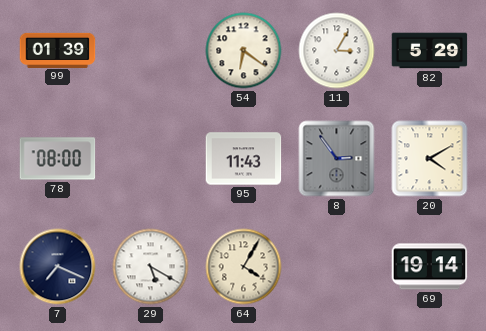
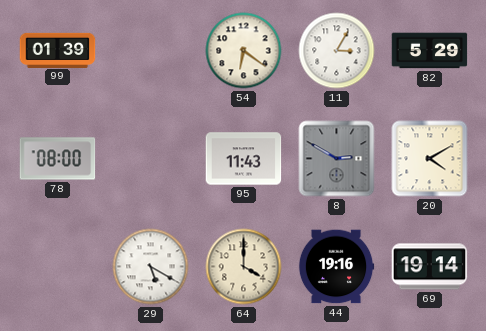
8: 2:54 -> 2:50 (337, 159)
7: 7:19 -> none (58, 267)
64: 4:05 -> 4:00 (244, 267)
44: none -> 19:16 (336, 267)
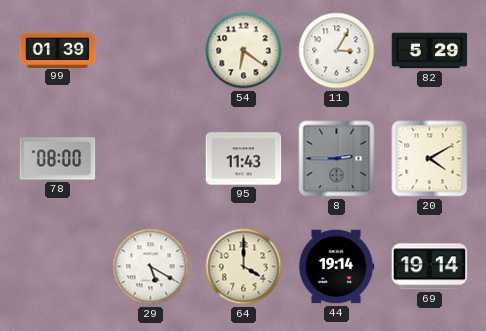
8: 2:50 -> 2:45 (337, 159)
44: 19:16 -> 19:14 (336, 267)
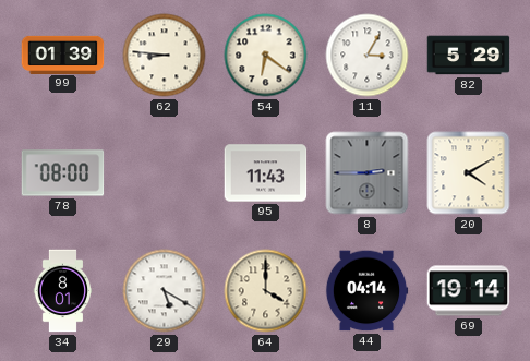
62: none -> 8:46 (165, 56)
34: none -> 8:01 (62, 291)
44: 19:14 -> 04:14 (366, 291)
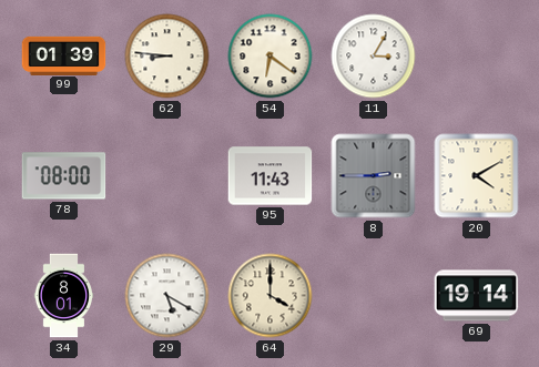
82: 5:29 -> none (469, 56)
44: 04:14 -> none (366, 291)
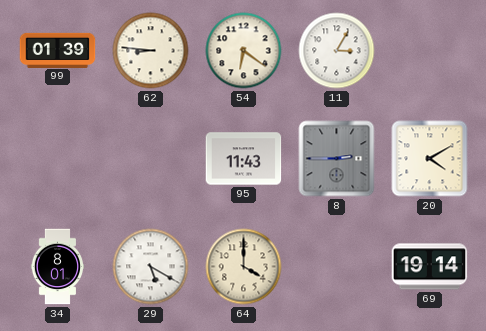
78: 08:00 -> none (64, 176)
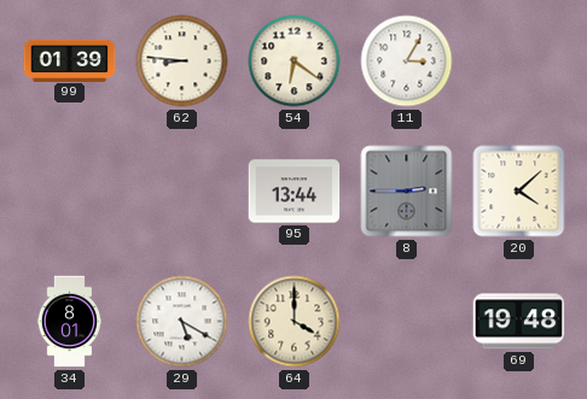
95: 11:43 -> 13:44 (295, 192)
20: 4:10 -> 4:08 (519, 192)
69: 19:14 -> 19:48 (519, 322)
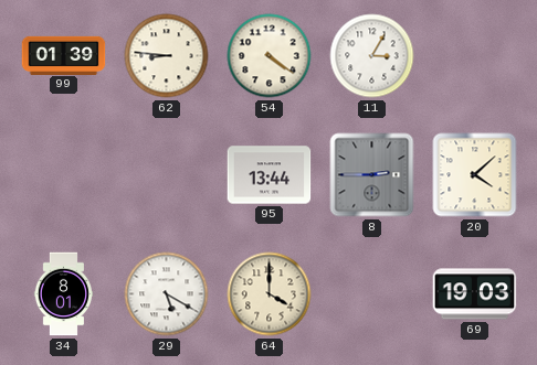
54: 6:21 -> 4:21 (270, 56)
69: 19:48 -> 19:03 (475, 294)
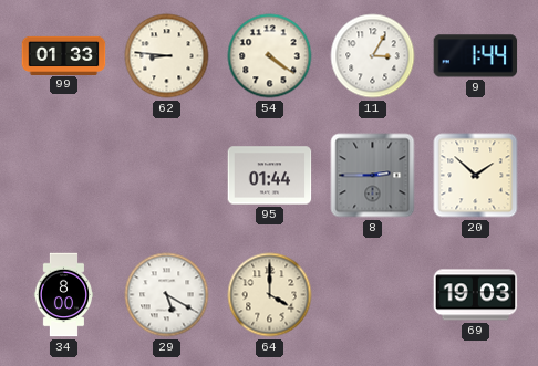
99: 01:39 -> 01:33 (64, 55)
9: none -> 1:44 (476, 56)
95: 13:44 -> 01:44 (270, 176)
20: 4:08 -> 1:52 (476, 176)
34: 8:01 -> 8:00 (63, 295)
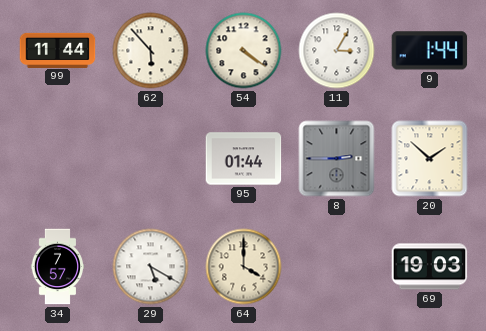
99: 01:33 -> 11:44 (58, 50)
62: 8:46 -> 5:53 (151, 51)
34: 8:00 -> 7:57 (57, 267)
